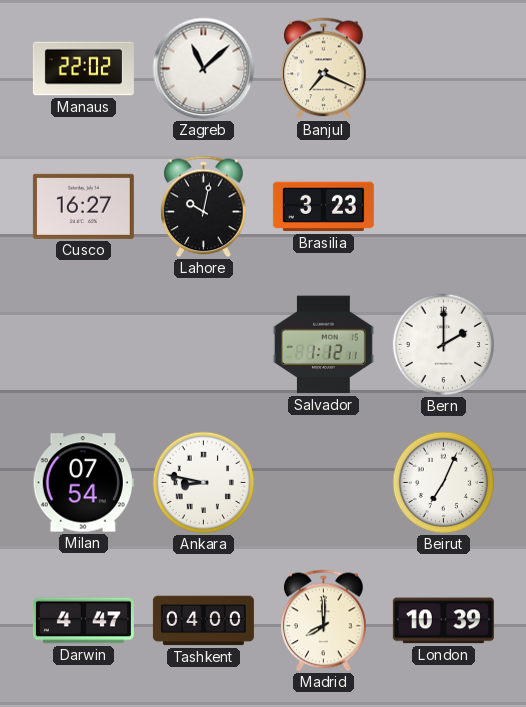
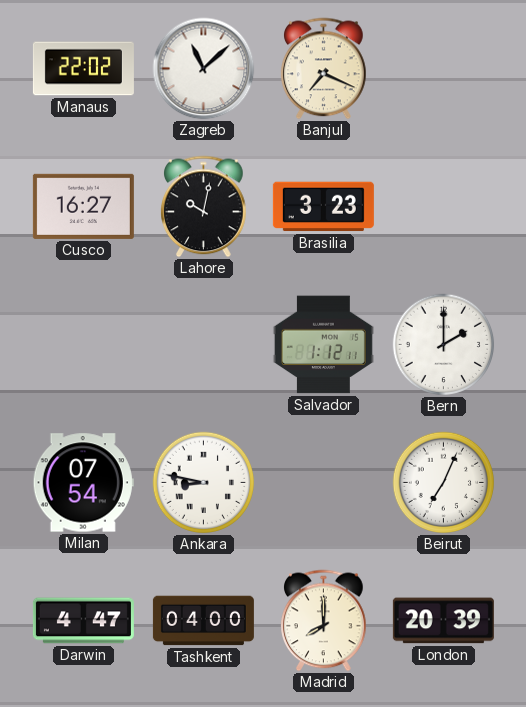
London: 10:39 -> 20:39 (443, 621)
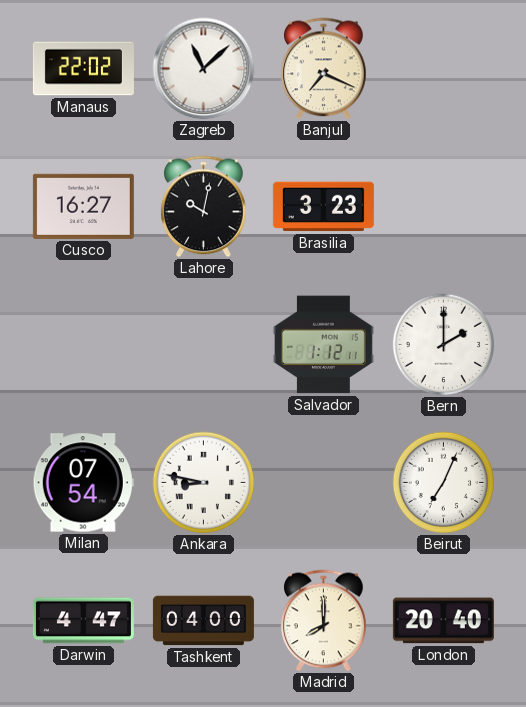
London: 20:39 -> 20:40 (443, 621)
